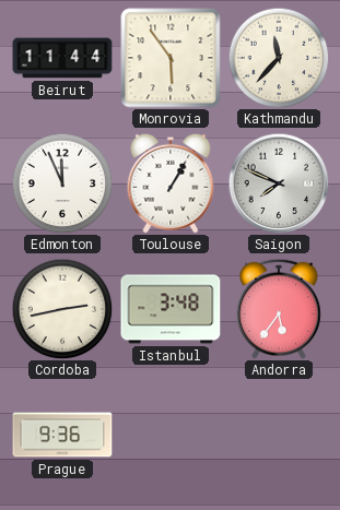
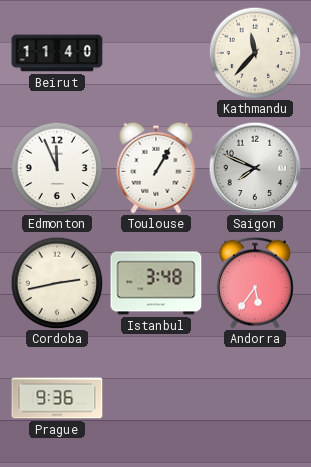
Beirut: 11:44 -> 11:40 (57, 53)
Monrovia: 5:54 -> none (171, 58)
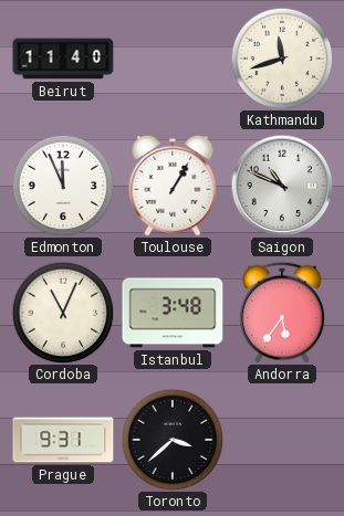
Kathmandu: 11:37 -> 11:42 (282, 59)
Saigon: 7:49 -> 10:49 (282, 186)
Cordoba: 2:43 -> 11:04 (63, 313)
Prague: 9:36 -> 9:31 (63, 440)
Toronto: none -> 3:38 (173, 440)
